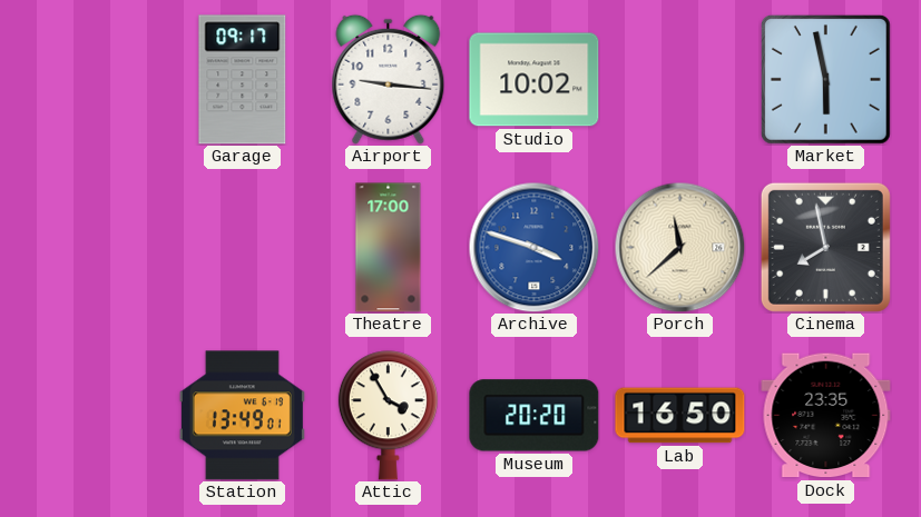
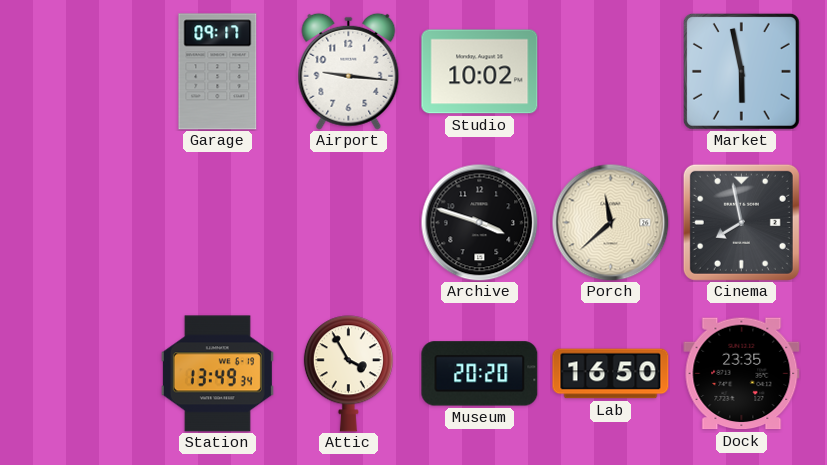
Theatre: 17:00 -> none (389, 248)
Archive dial: blue -> black (479, 222)
Station: 13:49:01 -> 13:49:34 (217, 374)
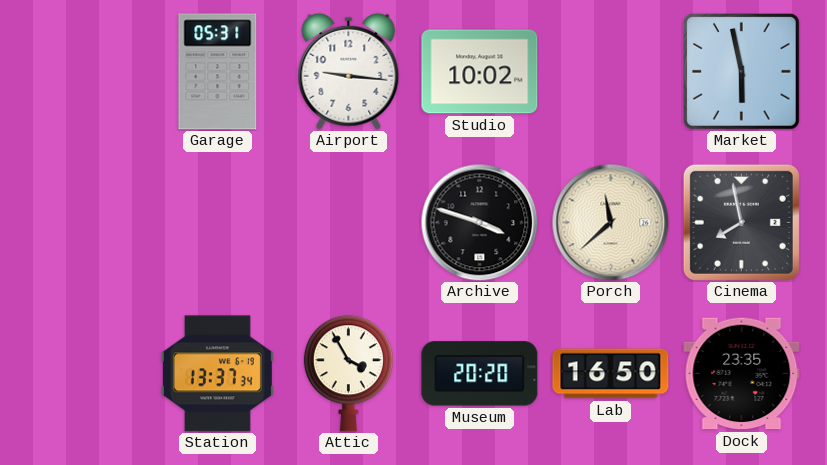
Garage: 09:17 -> 05:31 (218, 72)
Station: 13:49 -> 13:37 (217, 374)
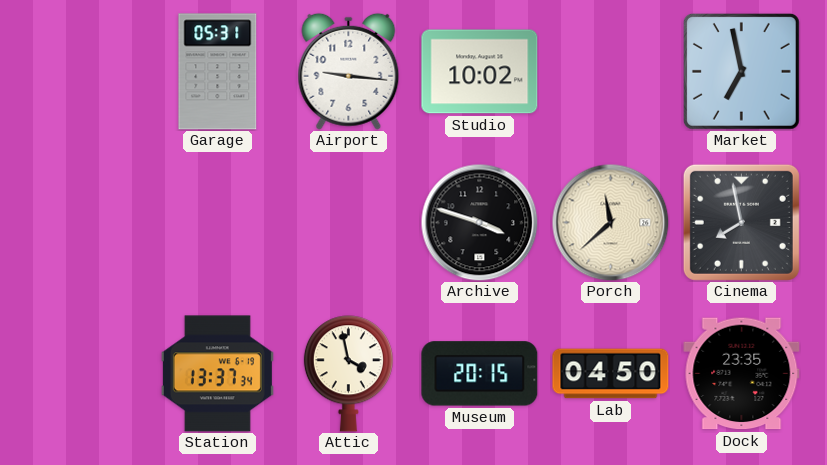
Market: 5:58 -> 6:58 (741, 71)
Attic: 3:55 -> 3:58 (348, 374)
Museum: 20:20 -> 20:15 (480, 374)
Lab: 16:50 -> 04:50 (611, 374)
